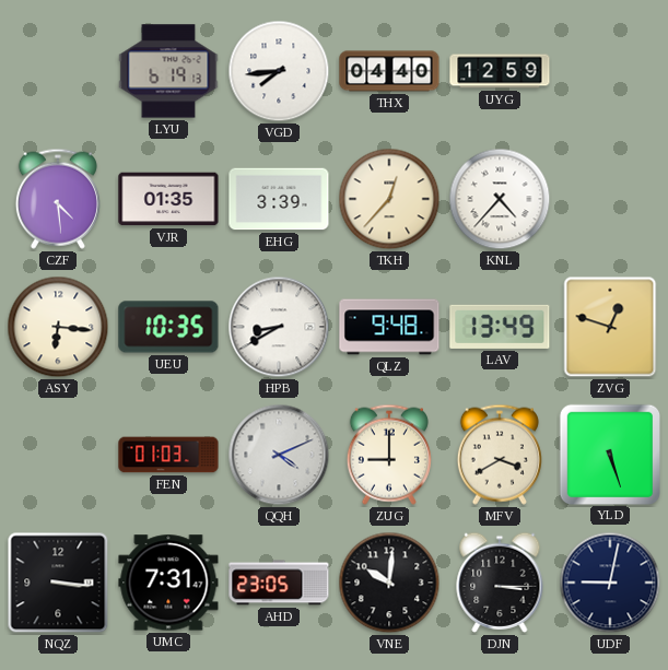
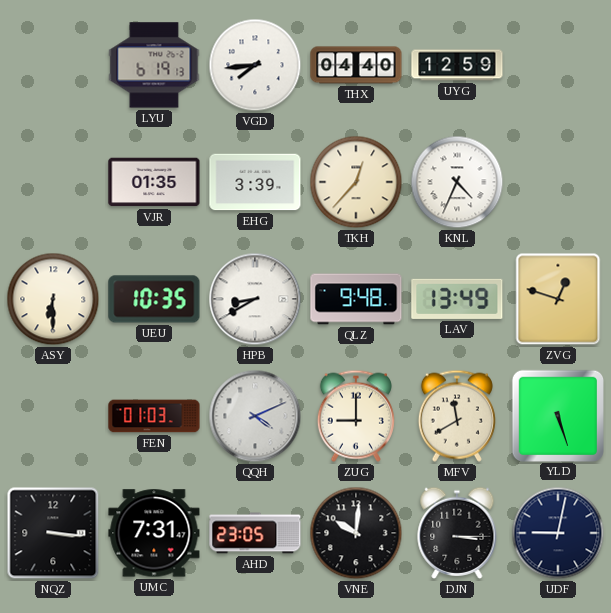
CZF: 4:29 -> none (58, 199)
KNL: 4:37 -> 4:34 (457, 182)
ASY: 6:16 -> 6:30 (53, 299)
MFV: 3:40 -> 11:40 (457, 416)
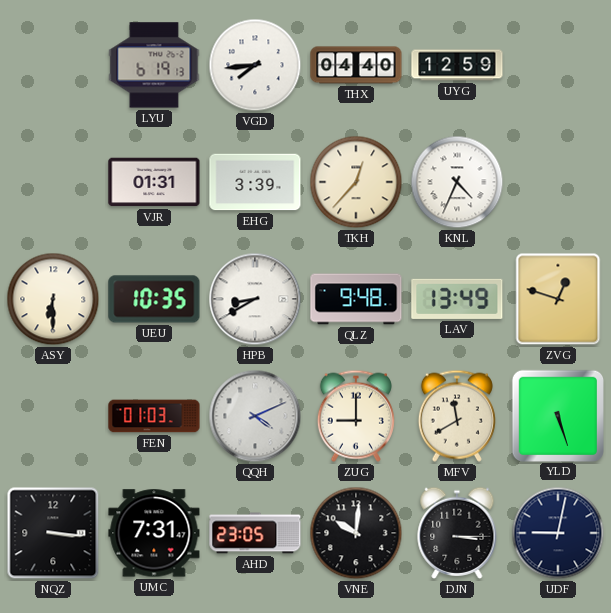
VJR: 01:35 -> 01:31 (154, 182)
